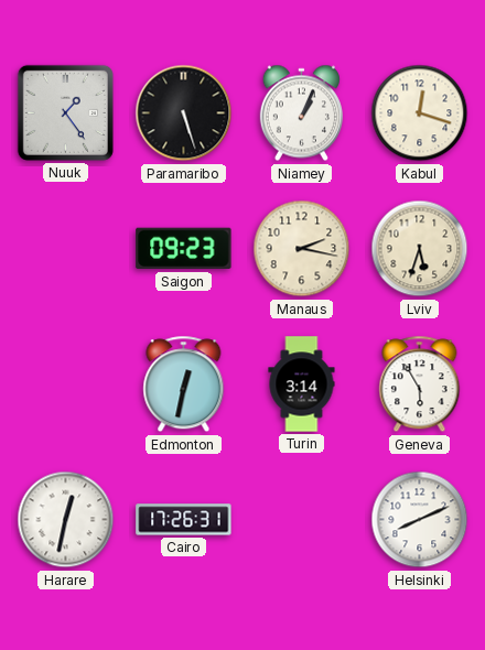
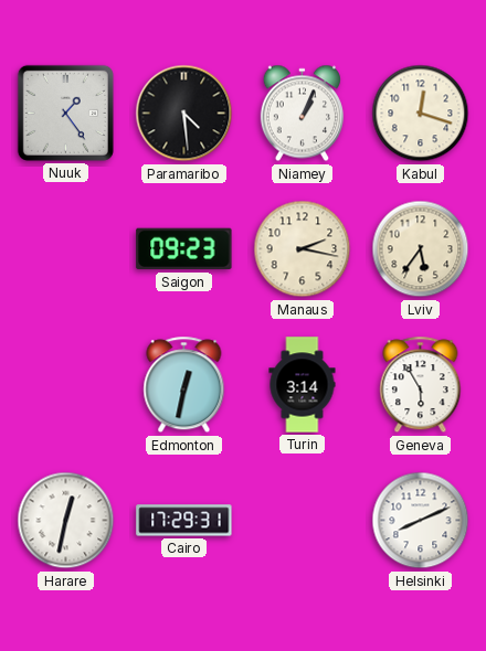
Paramaribo: 5:27 -> 4:29 (184, 114)
Lviv: 5:33 -> 5:36 (421, 249)
Cairo: 17:26 -> 17:29 (184, 521)
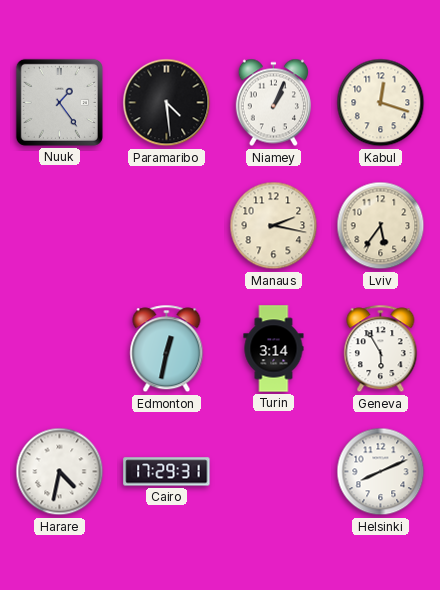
Saigon: 09:23 -> none (184, 249)
Harare: 12:32 -> 4:32 (60, 472)
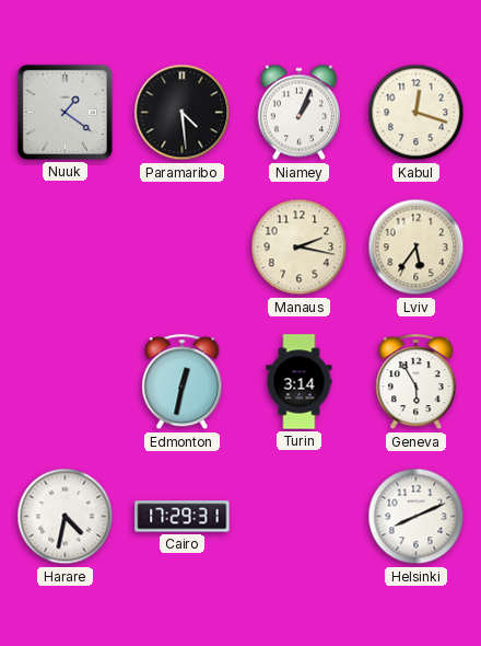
Nuuk: 1:24 -> 1:21 (64, 112)
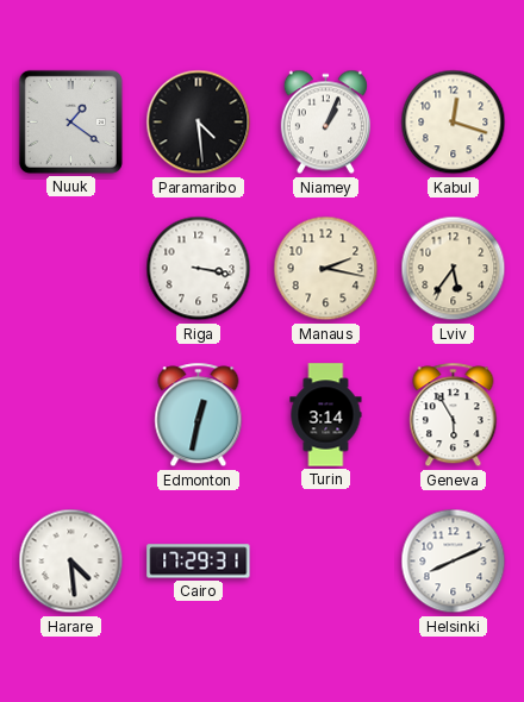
Riga: none -> 3:17 (199, 269)
Harare: 4:32 -> 4:29 (71, 562)
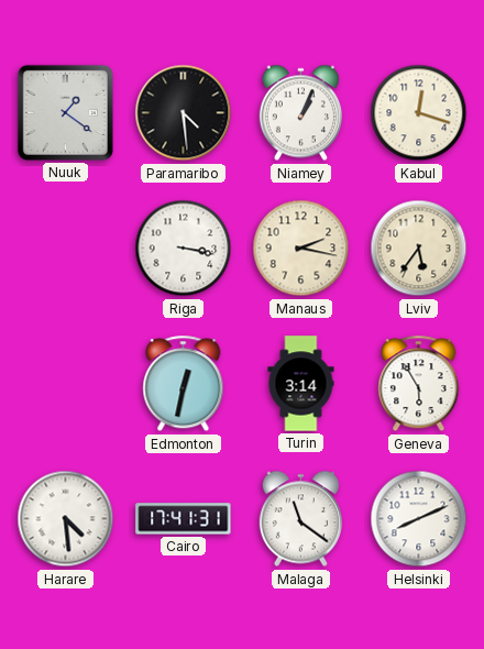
Cairo: 17:29 -> 17:41 (184, 519)
Malaga: none -> 11:21 (300, 519)
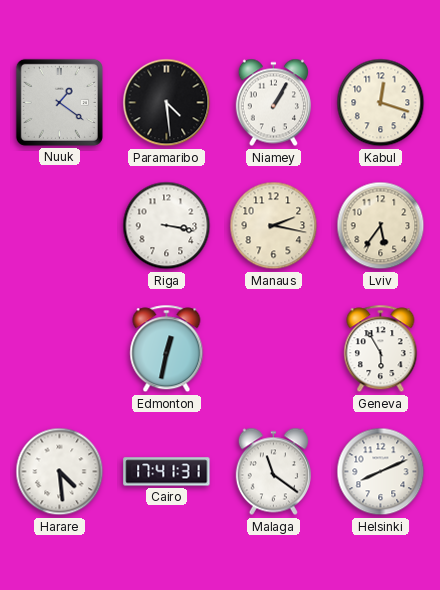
Niamey: 1:04 -> 1:05 (273, 103)
Turin: 3:14 -> none (301, 384)
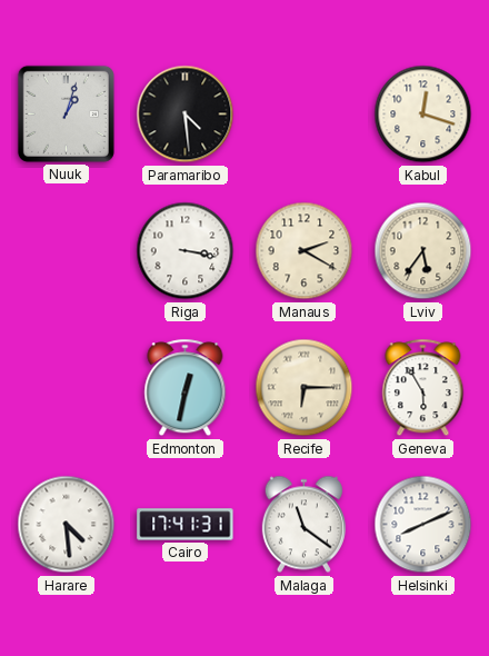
Nuuk: 1:21 -> 1:03 (66, 113)
Niamey: 1:05 -> none (273, 103)
Manaus: 2:17 -> 2:20 (305, 251)
Recife: none -> 6:15 (305, 388)
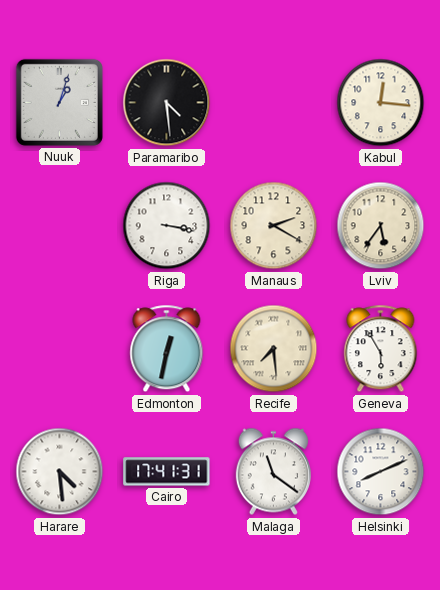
Kabul: 12:18 -> 12:16 (381, 103)
Recife: 6:15 -> 7:29 (274, 349)
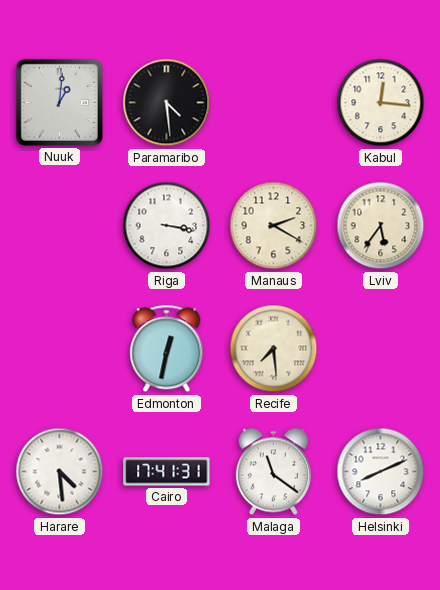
Nuuk: 1:03 -> 1:01 (59, 102)
Geneva: 5:55 -> none (381, 349)
